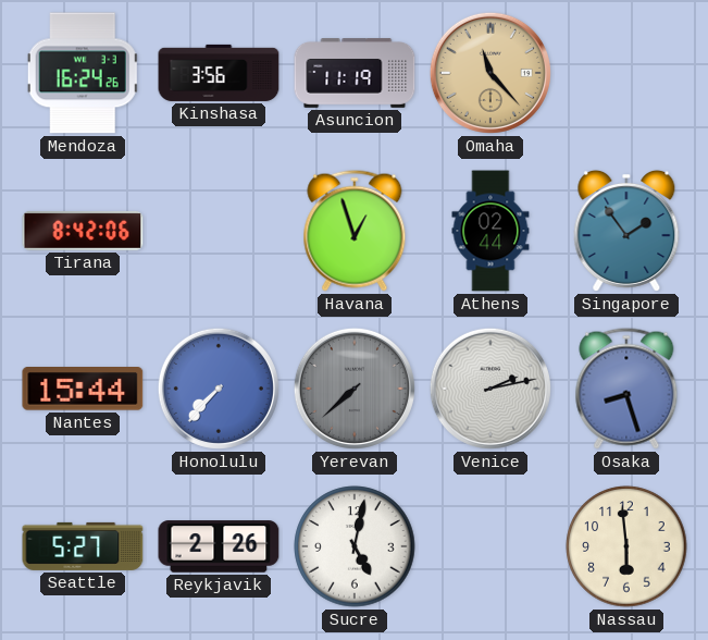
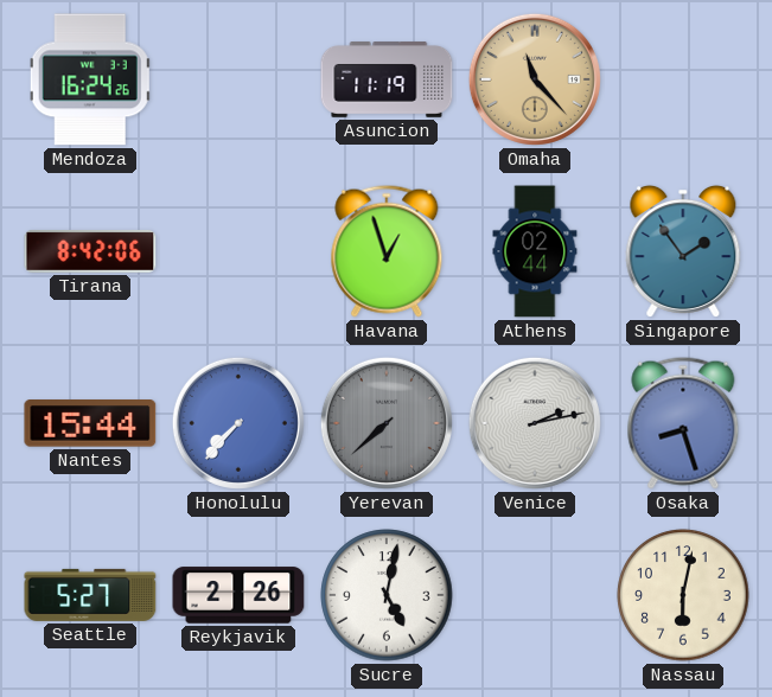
Kinshasa: 3:56 -> none (219, 73)
Nassau: 5:59 -> 6:02 (683, 595)
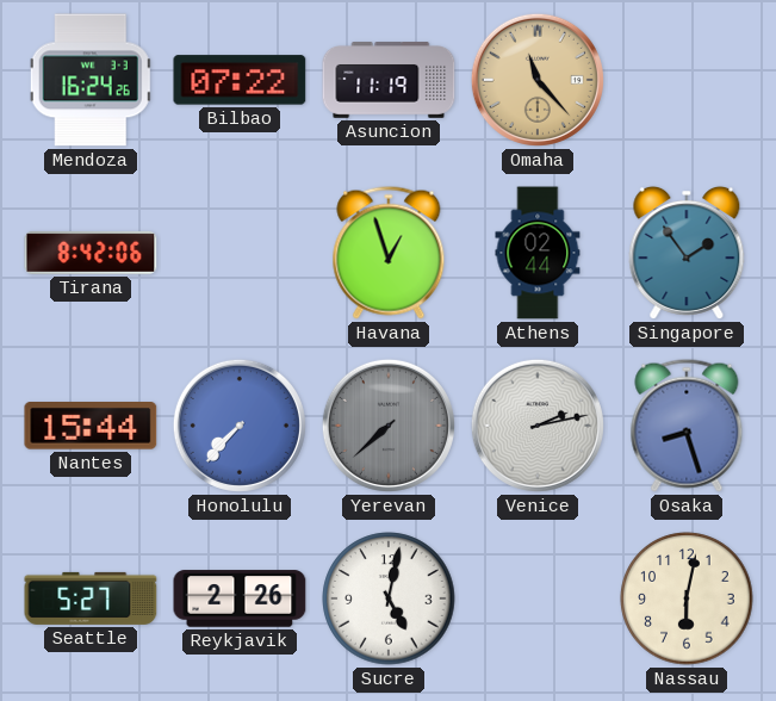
Bilbao: none -> 07:22 (240, 80)
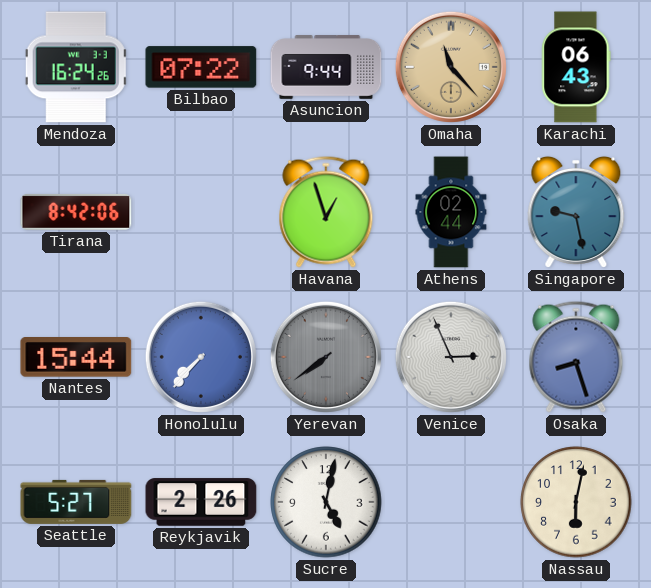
Asuncion: 11:19 -> 9:44 (326, 67)
Karachi: none -> 06:43 (576, 67)
Singapore: 1:54 -> 9:28 (576, 212)
Yerevan: 7:38 -> 7:39 (326, 357)
Venice: 2:13 -> 2:56 (451, 357)
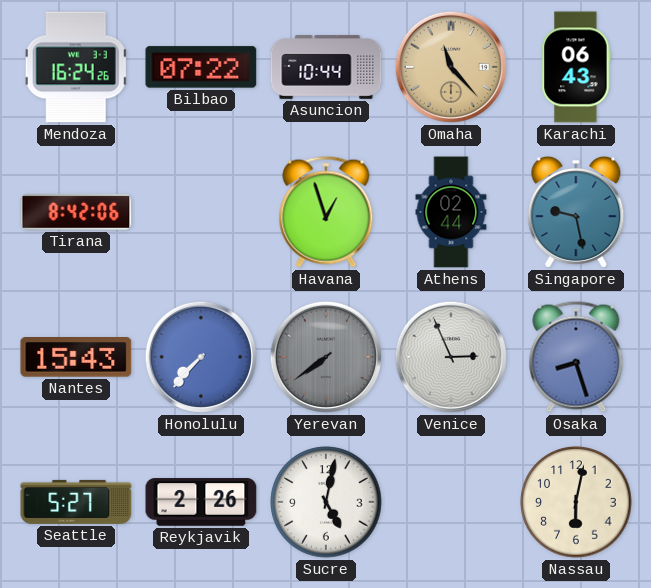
Asuncion: 9:44 -> 10:44 (326, 67)
Nantes: 15:44 -> 15:43 (76, 357)
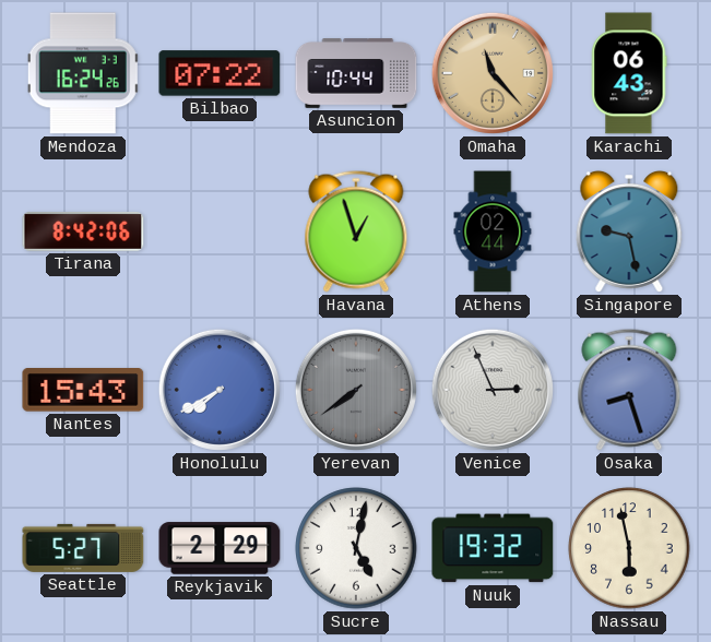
Honolulu: 7:37 -> 7:40 (220, 390)
Reykjavik: 2:26 -> 2:29 (220, 548)
Nuuk: none -> 19:32 (493, 548)
Nassau: 6:02 -> 5:58 (629, 548)
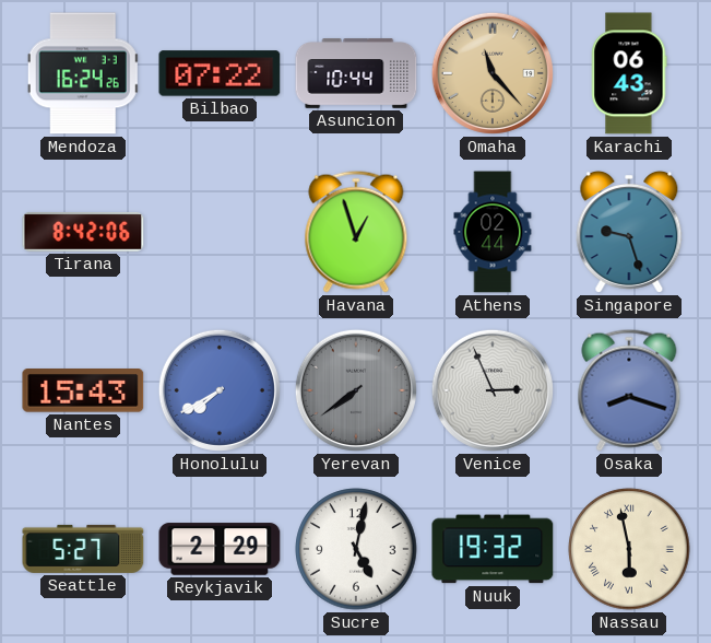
Singapore: 9:28 -> 9:27 (629, 232)
Osaka: 8:27 -> 8:18 (629, 390)
Nassau numerals: Arabic -> Roman (629, 549)
